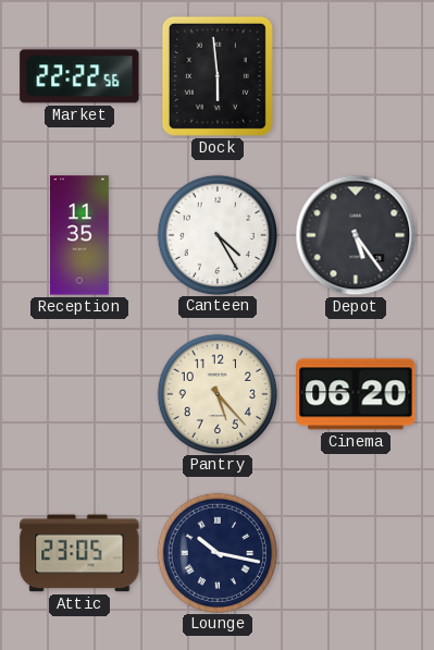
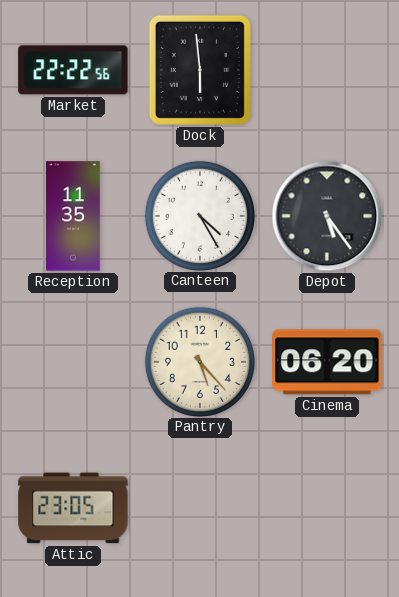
Lounge: 10:17 -> none (216, 552)
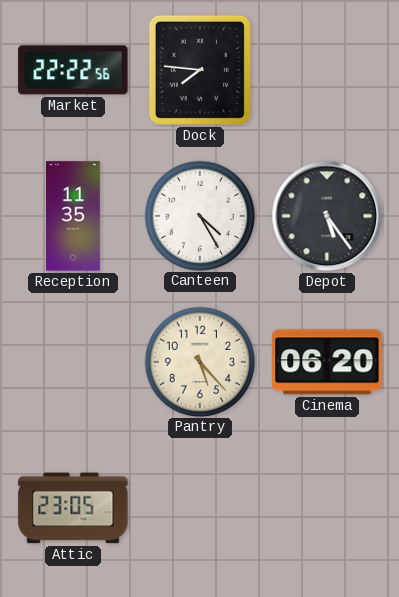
Dock: 5:59 -> 7:46 (200, 70)
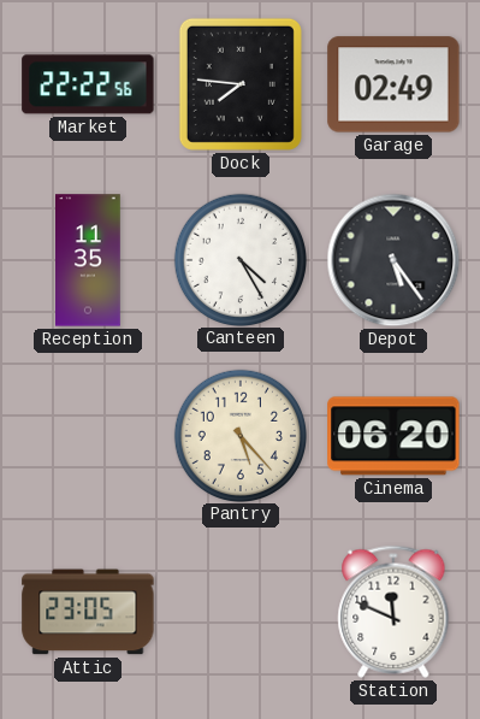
Garage: none -> 02:49 (393, 84)
Station: none -> 11:49 (393, 612)
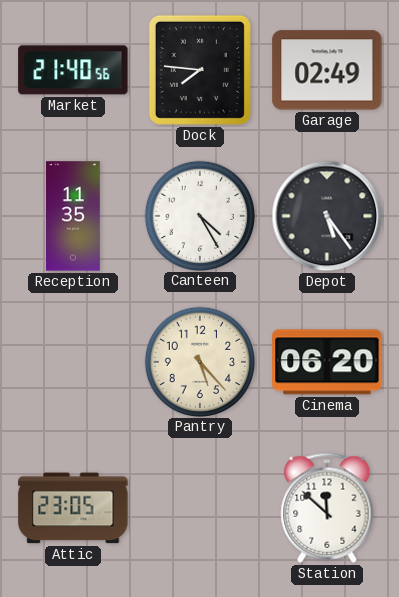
Market: 22:22 -> 21:40 (73, 70)
Station: 11:49 -> 11:52 (327, 508)
